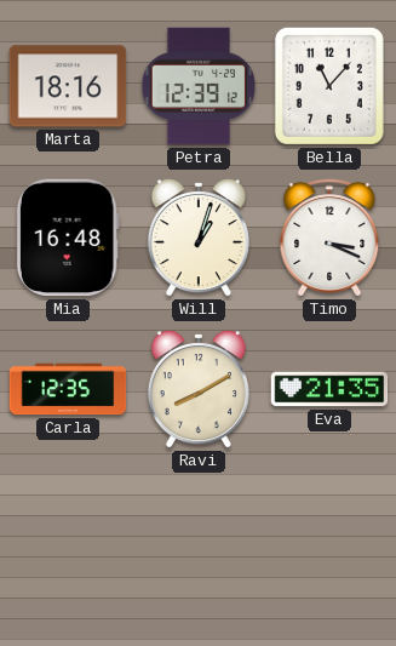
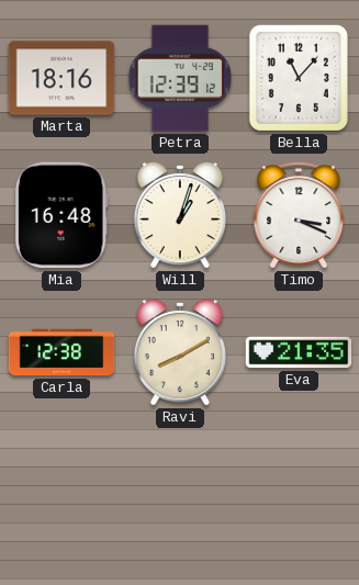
Carla: 12:35 -> 12:38 (61, 352)
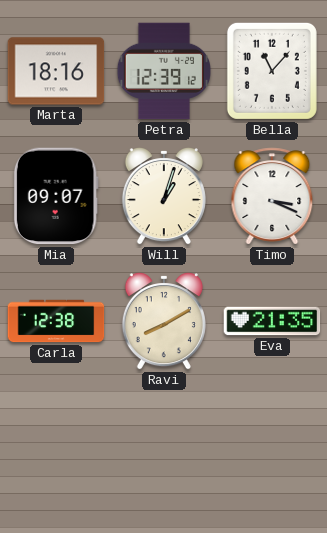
Mia: 16:48 -> 09:07 (56, 196)
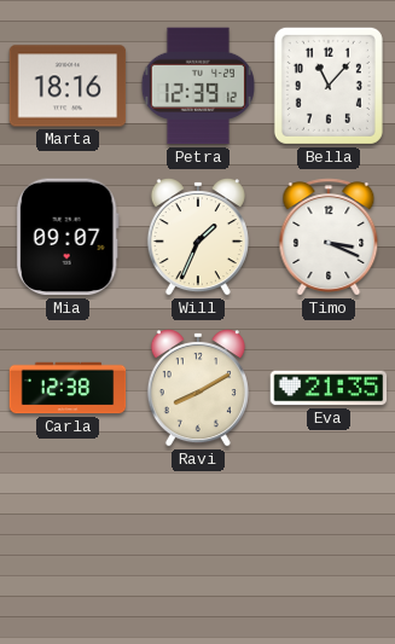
Will: 1:03 -> 1:34 (198, 238)
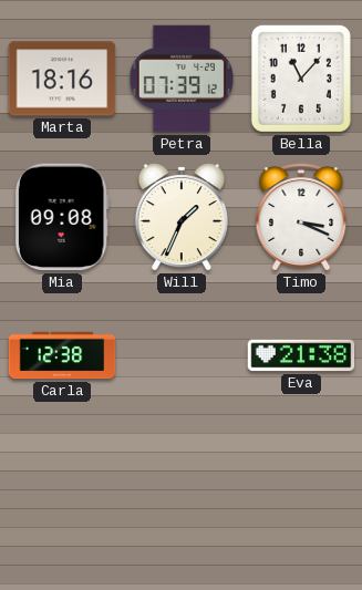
Petra: 12:39 -> 07:39 (182, 79)
Mia: 09:07 -> 09:08 (62, 217)
Ravi: 8:10 -> none (198, 389)
Eva: 21:35 -> 21:38 (301, 355)
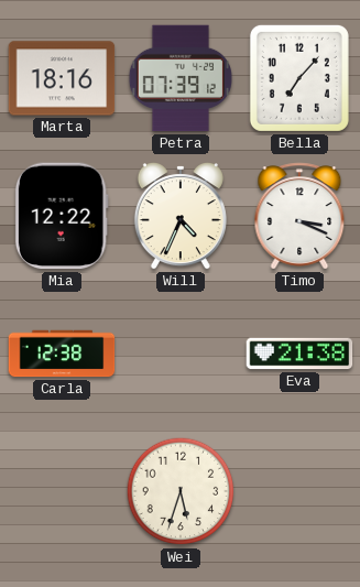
Bella: 11:07 -> 7:07 (299, 78)
Mia: 09:08 -> 12:22 (62, 216)
Will: 1:34 -> 4:34 (181, 217)
Wei: none -> 5:33 (181, 491)
